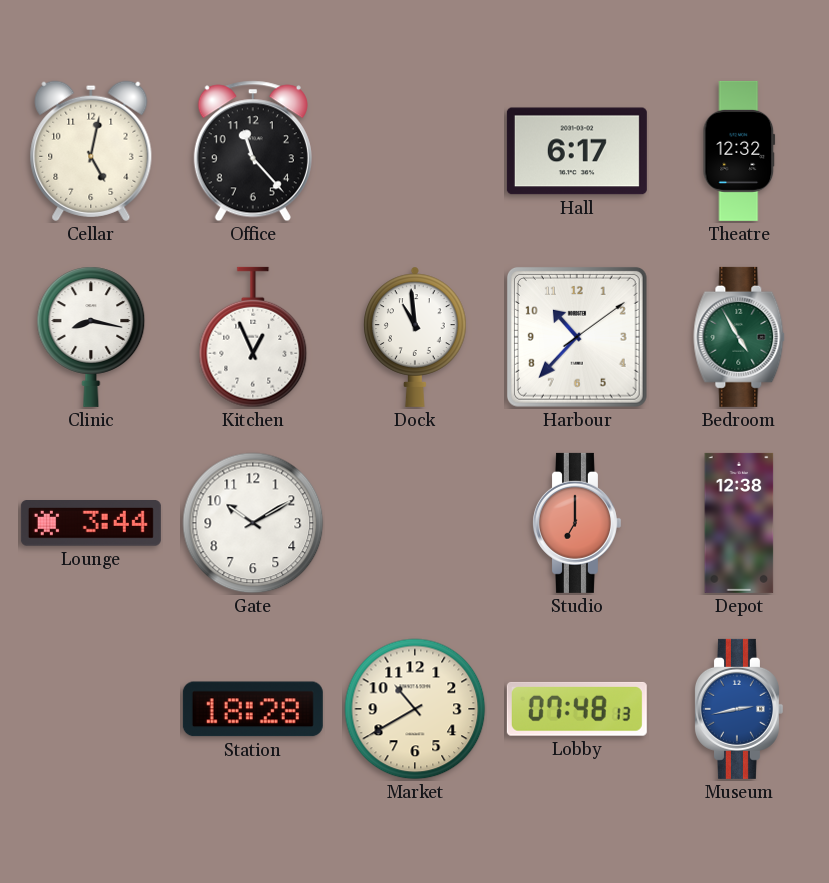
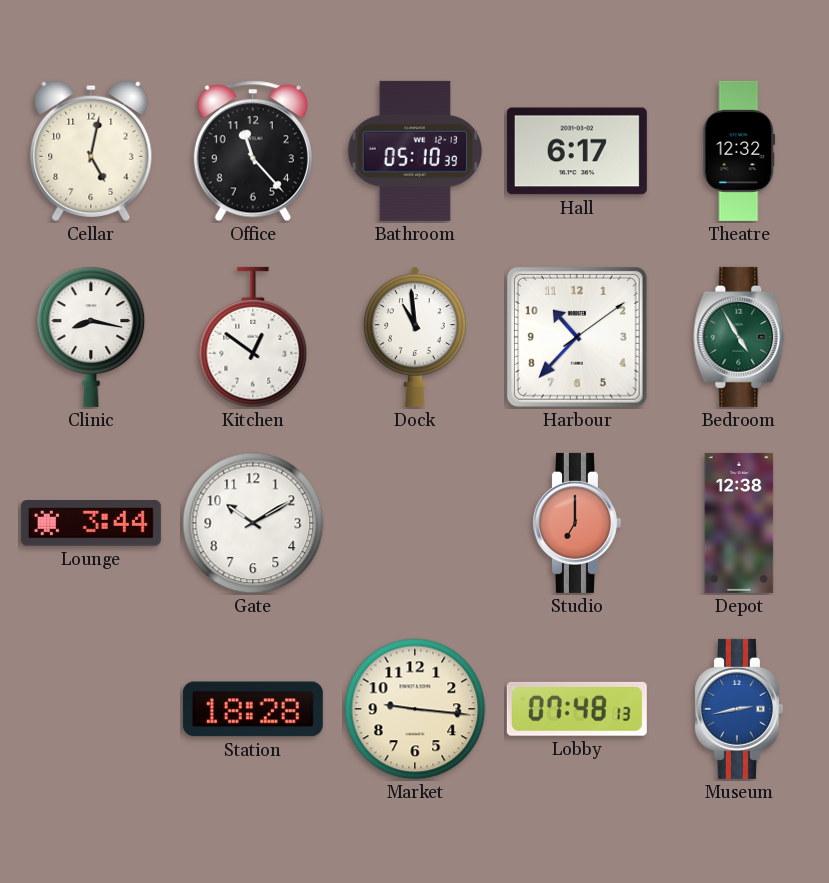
Bathroom: none -> 05:10 (415, 151)
Kitchen: 12:56 -> 12:51 (253, 337)
Market: 10:40 -> 9:16 (415, 709)
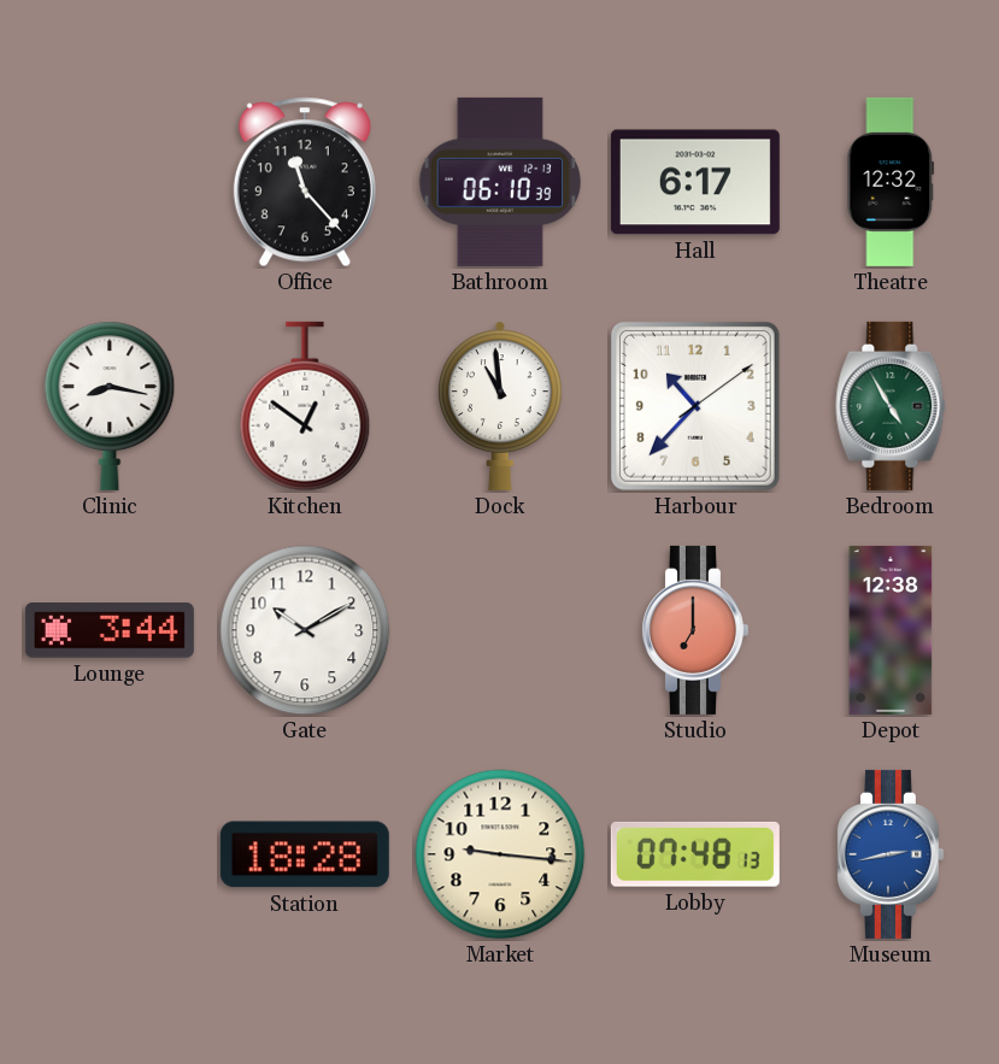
Cellar: 5:02 -> none (91, 151)
Bathroom: 05:10 -> 06:10 (500, 182)
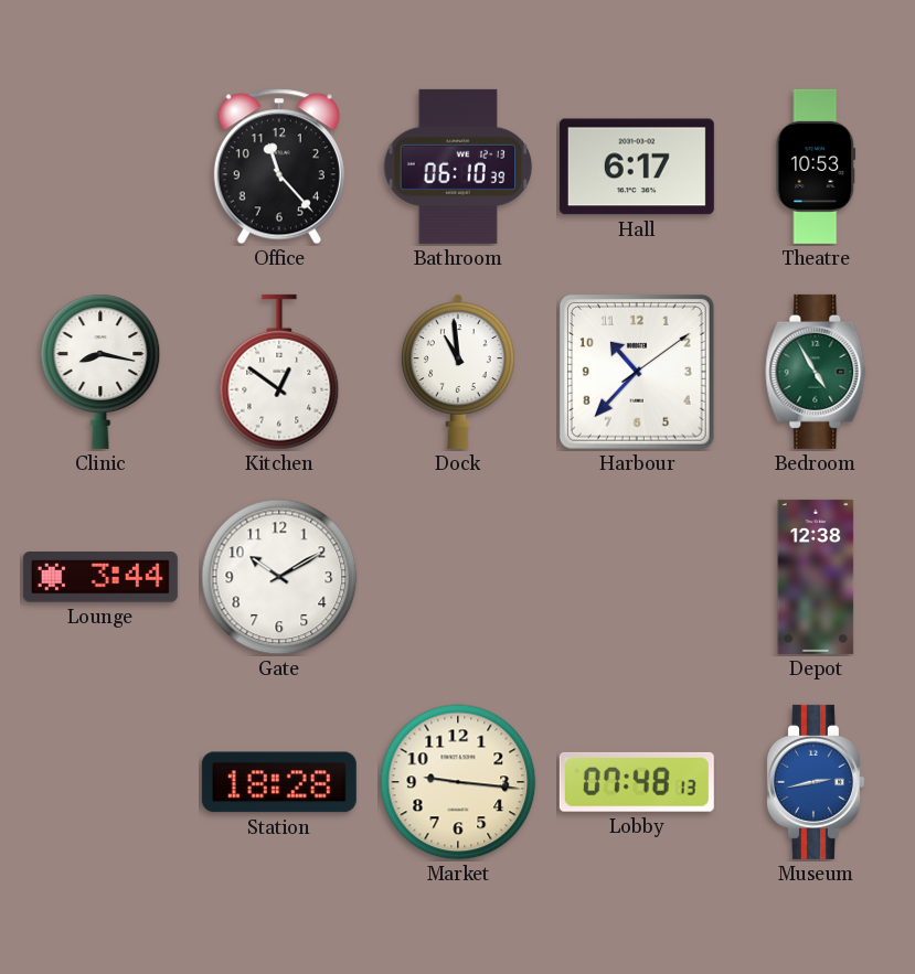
Theatre: 12:32 -> 10:53 (816, 167)
Studio: 7:00 -> none (694, 630)
